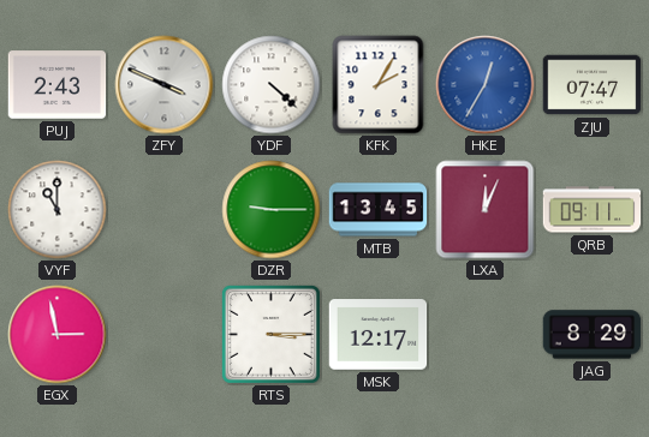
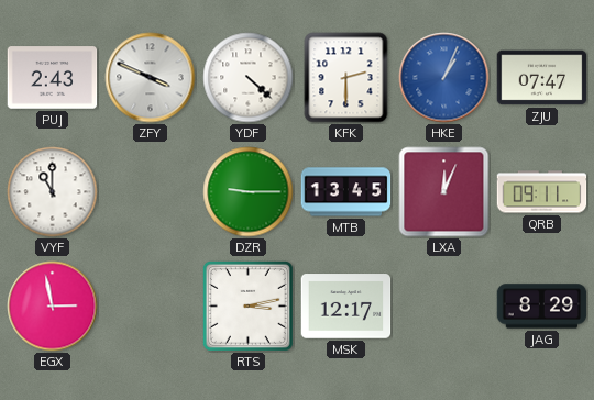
KFK: 2:05 -> 2:30 (346, 78)
HKE: 12:35 -> 1:04 (444, 78)
RTS: 3:15 -> 3:13 (248, 305)
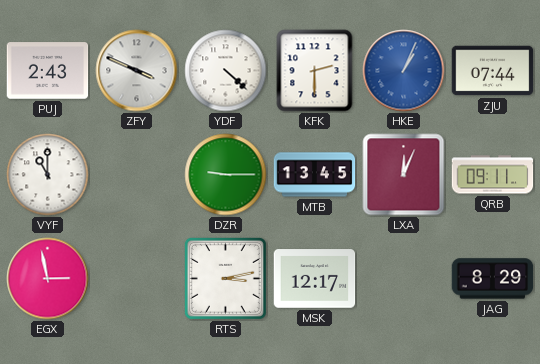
ZJU: 07:47 -> 07:44 (493, 71)
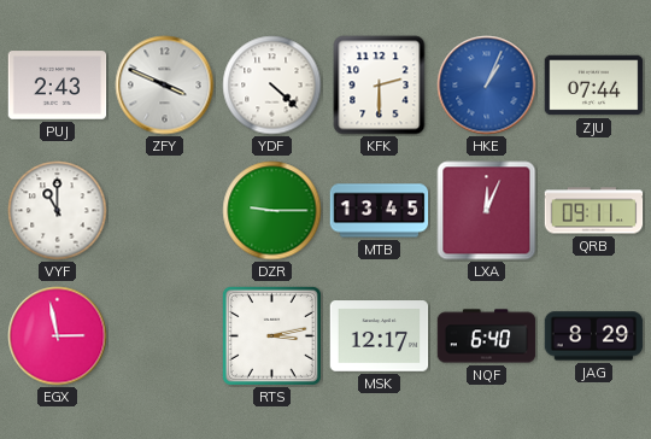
NQF: none -> 6:40 (487, 336)
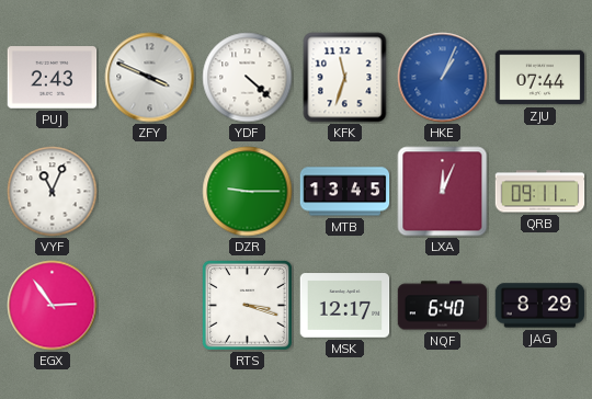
KFK: 2:30 -> 11:33 (345, 78)
VYF: 11:00 -> 11:04 (53, 192)
EGX: 2:58 -> 2:54 (53, 306)
RTS: 3:13 -> 3:18 (247, 305)
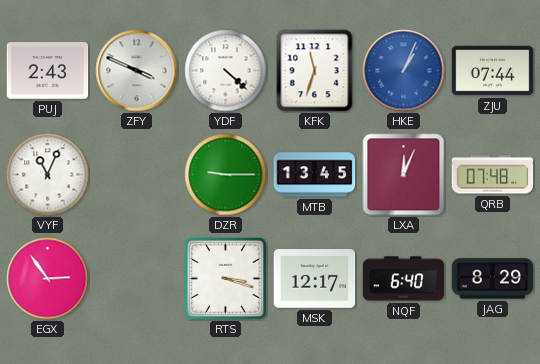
QRB: 09:11 -> 07:48 (493, 175)
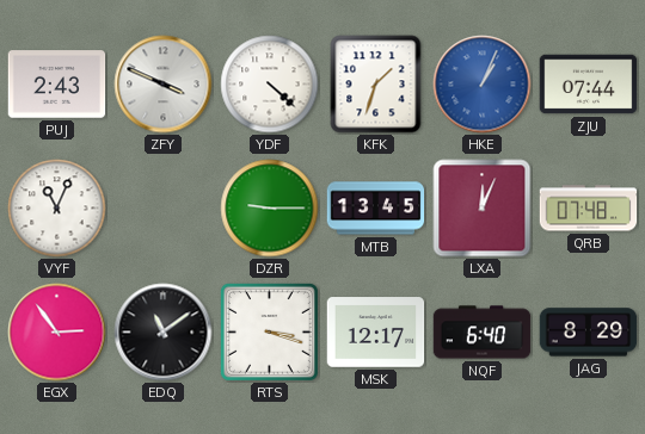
KFK: 11:33 -> 1:33 (376, 85)
EDQ: none -> 11:09 (164, 333)
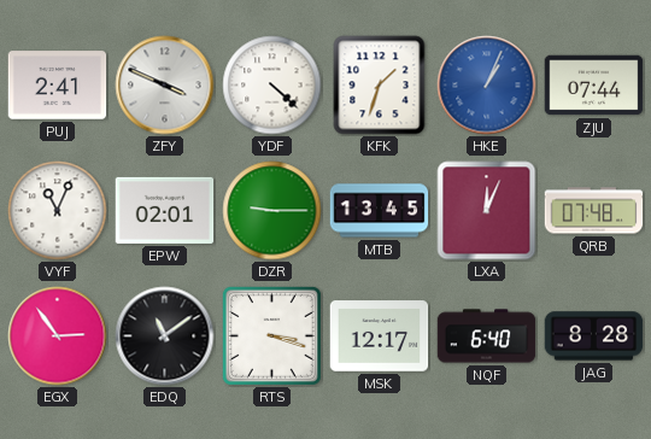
PUJ: 2:43 -> 2:41 (58, 86)
EPW: none -> 02:01 (165, 210)
JAG: 8:29 -> 8:28 (594, 336)
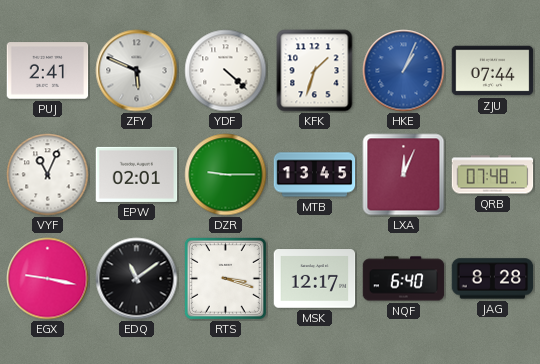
ZFY: 3:49 -> 5:49 (137, 71)
EGX: 2:54 -> 9:17 (48, 279)
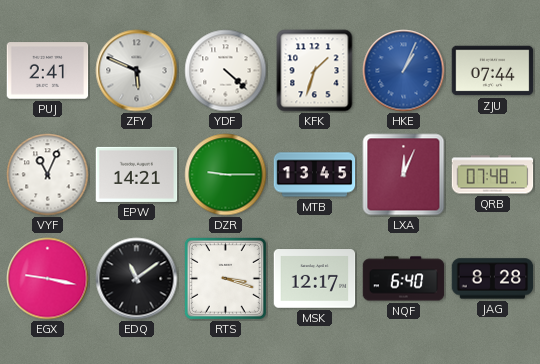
EPW: 02:01 -> 14:21 (137, 174)
